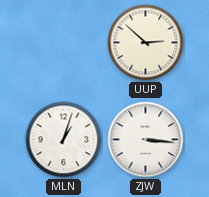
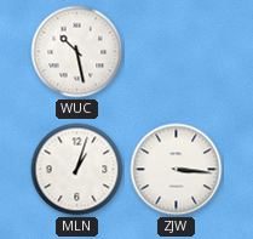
WUC: none -> 10:28 (77, 52)
UUP: 2:52 -> none (146, 43)
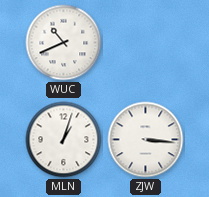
WUC: 10:28 -> 10:41 (64, 43)
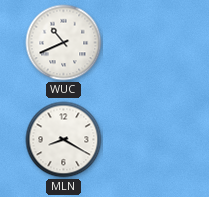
MLN: 1:03 -> 8:20 (64, 140)
ZJW: 3:16 -> none (146, 140)
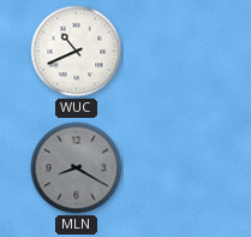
MLN dial: white -> grey (77, 168)
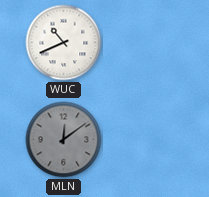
MLN: 8:20 -> 12:09 (64, 140)
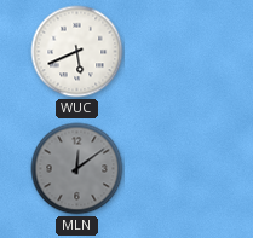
WUC: 10:41 -> 5:41 (77, 52)
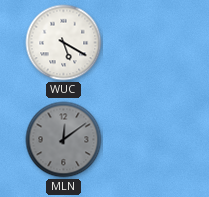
WUC: 5:41 -> 5:20 (64, 43)
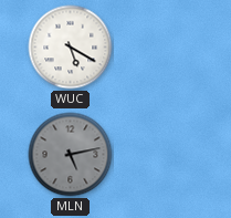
MLN: 12:09 -> 5:13 (71, 155)
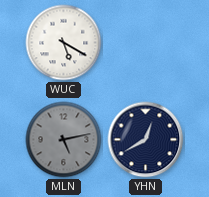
YHN: none -> 12:40 (146, 140)
